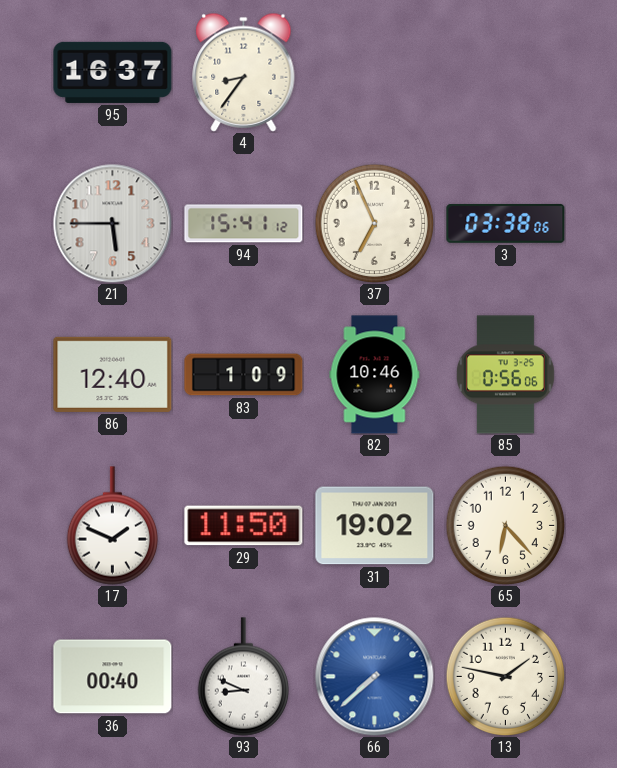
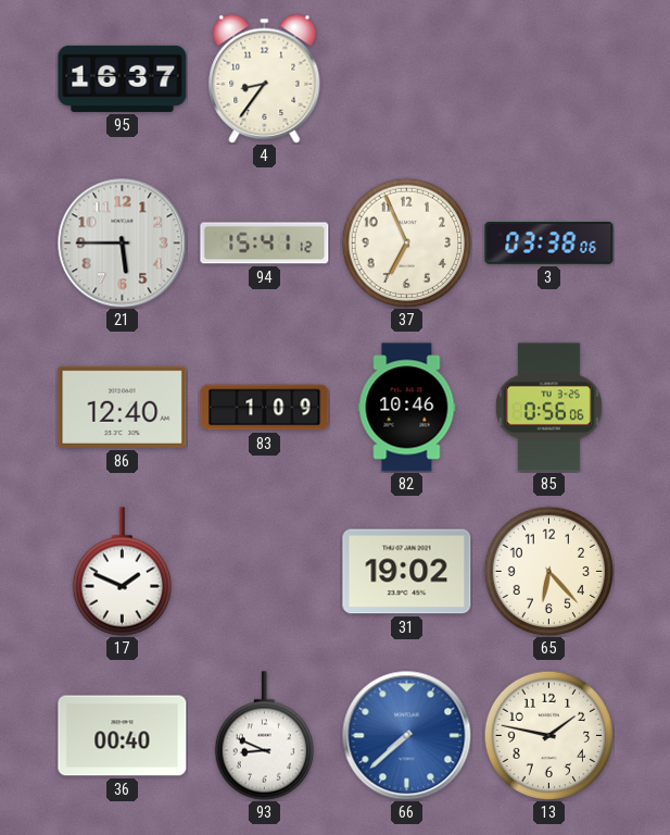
29: 11:50 -> none (244, 526)
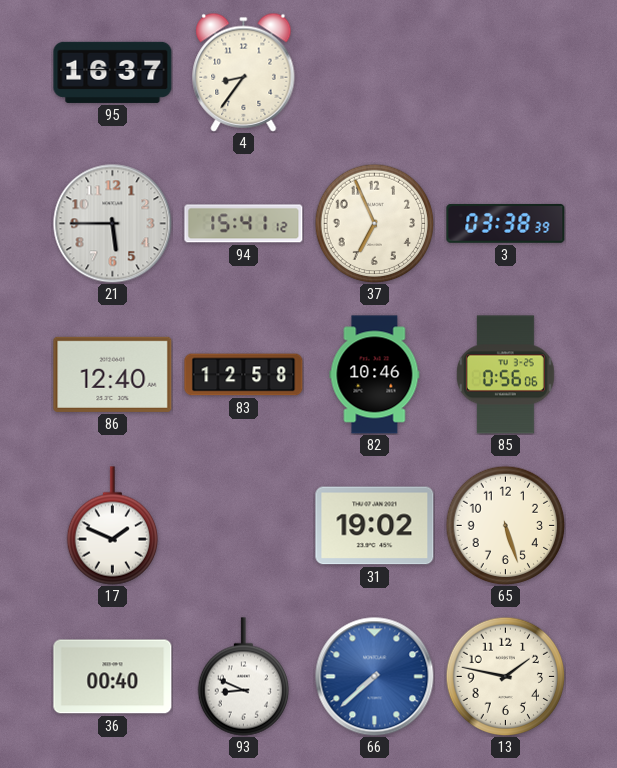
3: 03:38:06 -> 03:38:39 (506, 223)
83: 1:09 -> 12:58 (244, 375)
65: 6:23 -> 5:27 (505, 525)
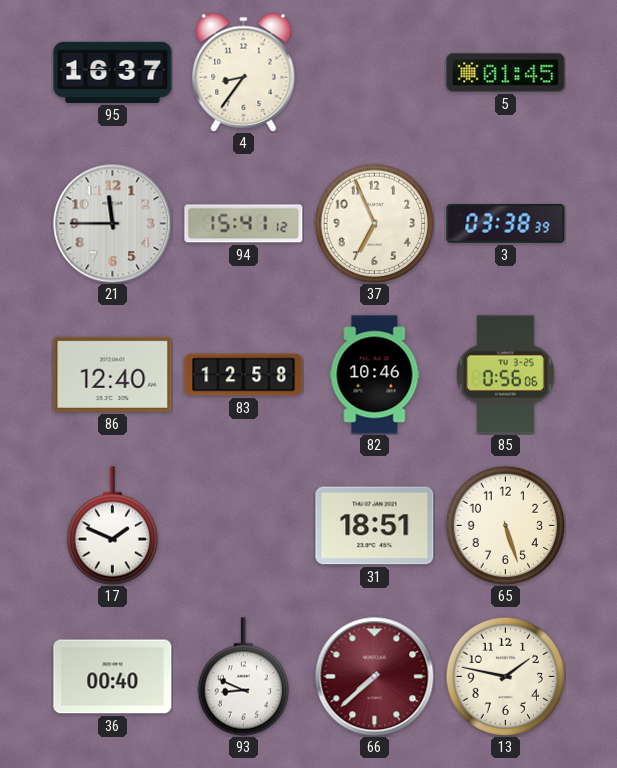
5: none -> 01:45 (506, 73)
21: 5:45 -> 11:45 (113, 224)
31: 19:02 -> 18:51 (375, 526)
66 dial: blue -> burgundy (375, 677)
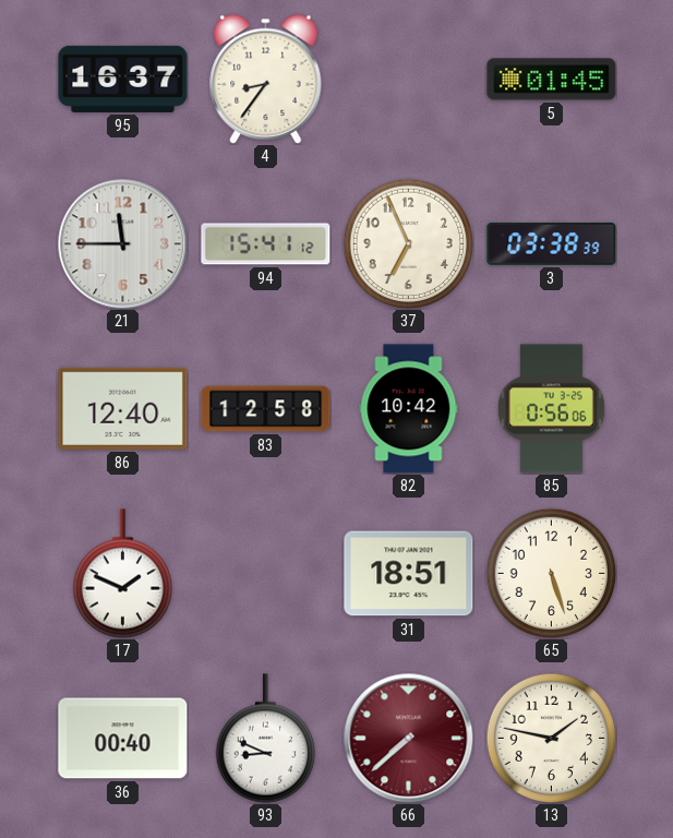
82: 10:46 -> 10:42 (409, 409)
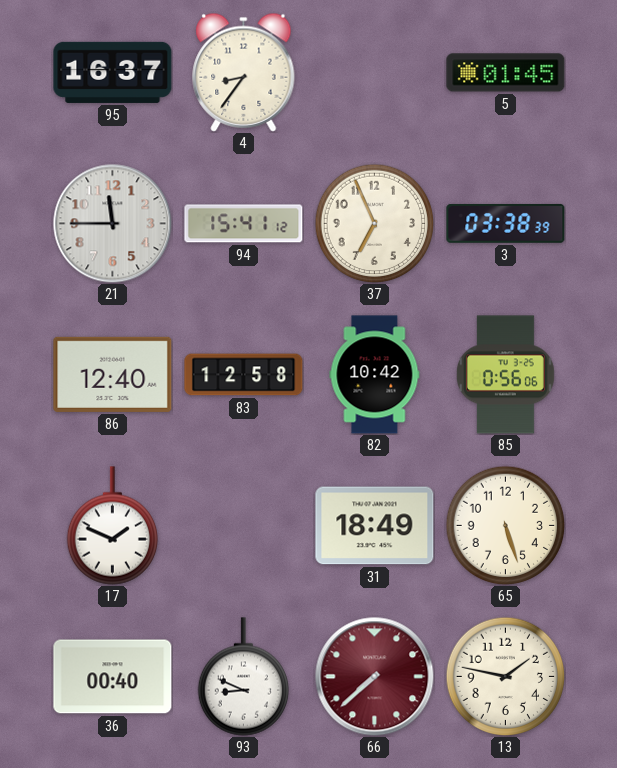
31: 18:51 -> 18:49 (375, 526)
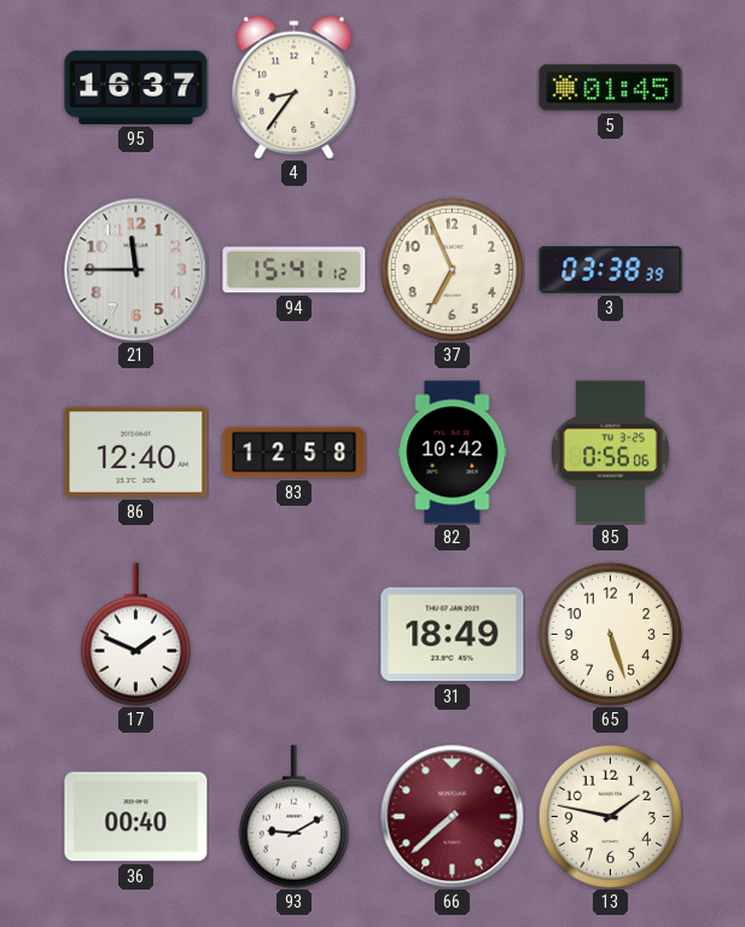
93: 8:49 -> 9:10 (293, 817)
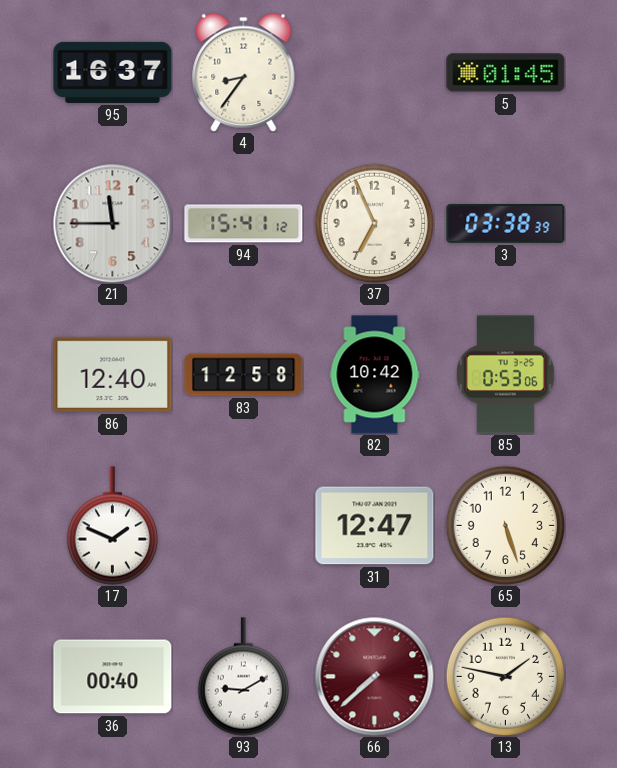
85: 0:56 -> 0:53 (505, 375)
31: 18:49 -> 12:47 (375, 526)
